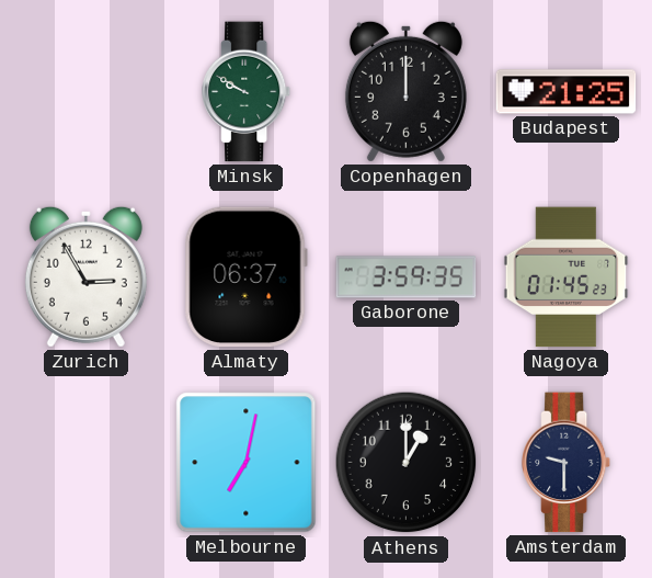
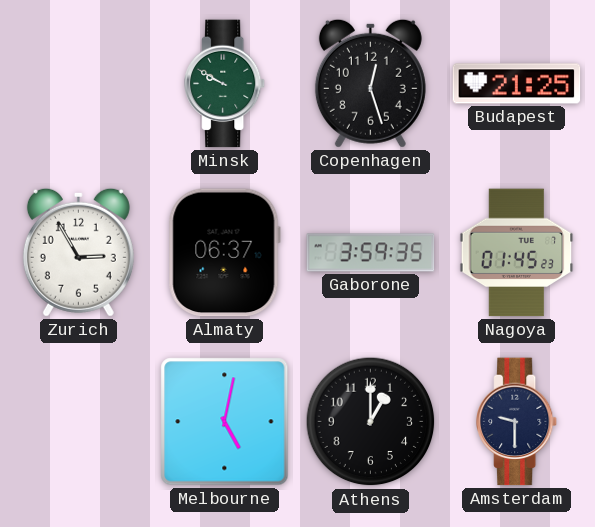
Copenhagen: 12:00 -> 12:27 (370, 83)
Melbourne: 7:02 -> 5:02 (225, 422)
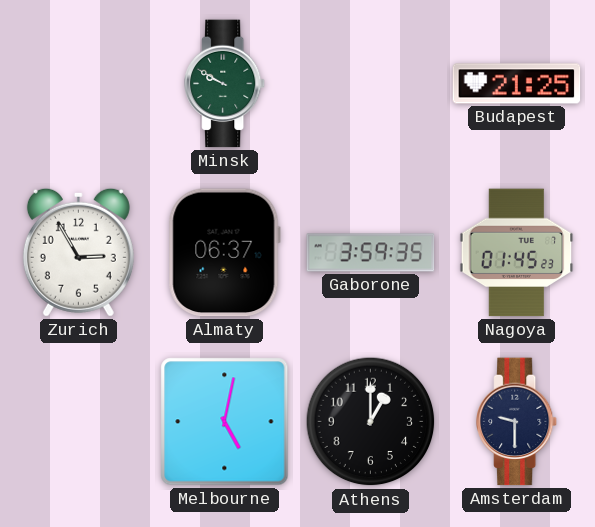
Copenhagen: 12:27 -> none (370, 83)
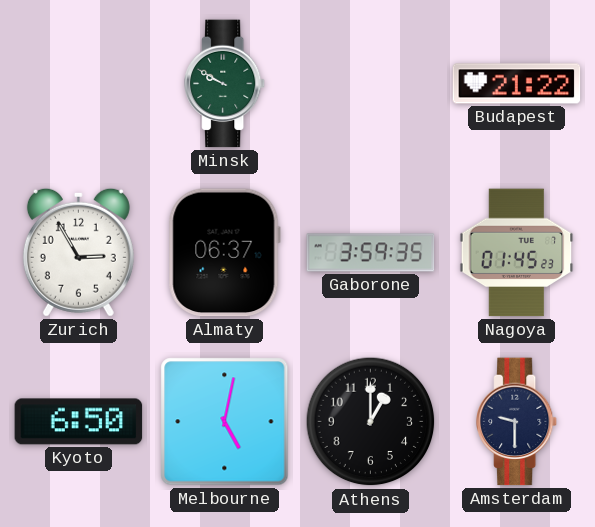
Budapest: 21:25 -> 21:22 (517, 84)
Kyoto: none -> 6:50 (79, 422)
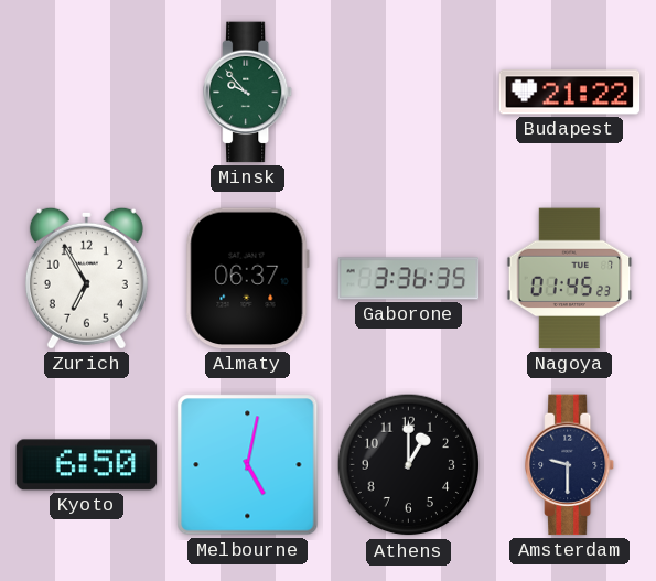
Minsk: 9:50 -> 9:53 (249, 93)
Zurich: 2:55 -> 6:55 (86, 278)
Gaborone: 3:59 -> 3:36 (409, 279)
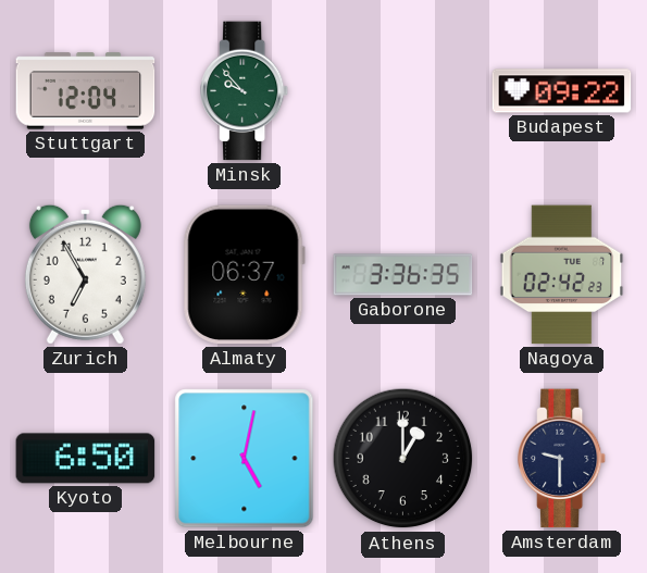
Stuttgart: none -> 12:04 (86, 91)
Budapest: 21:22 -> 09:22 (562, 91)
Nagoya: 01:45 -> 02:42 (562, 275)
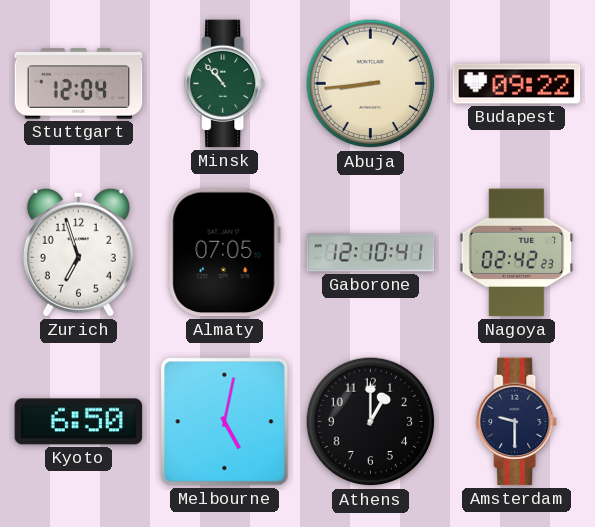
Minsk: 9:53 -> 10:53 (226, 84)
Abuja: none -> 8:44 (371, 84)
Zurich: 6:55 -> 6:57 (78, 252)
Almaty: 06:37 -> 07:05 (224, 253)
Gaborone: 3:36 -> 12:10 (371, 253)
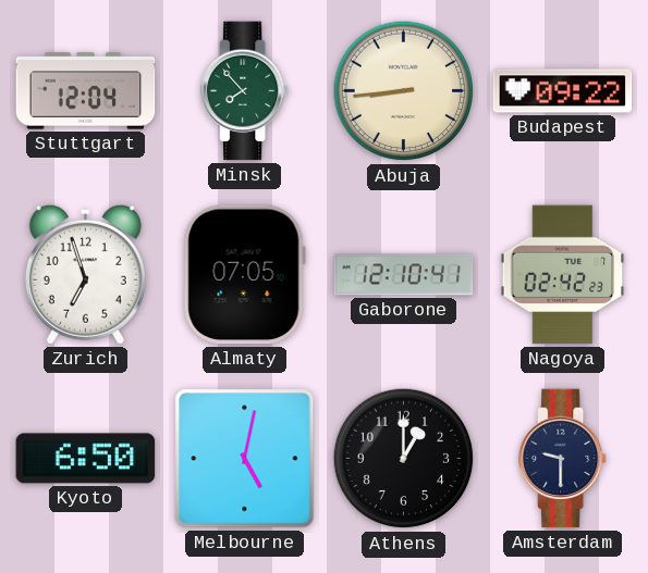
Minsk: 10:53 -> 7:53 (246, 91)
